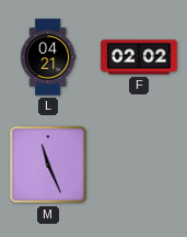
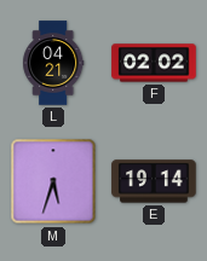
M: 11:26 -> 5:33 (53, 181)
E: none -> 19:14 (154, 181)
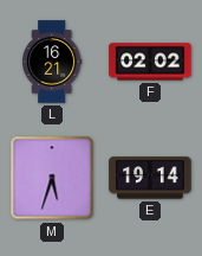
L: 04:21 -> 16:21 (52, 62)
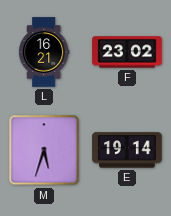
F: 02:02 -> 23:02 (127, 52)
